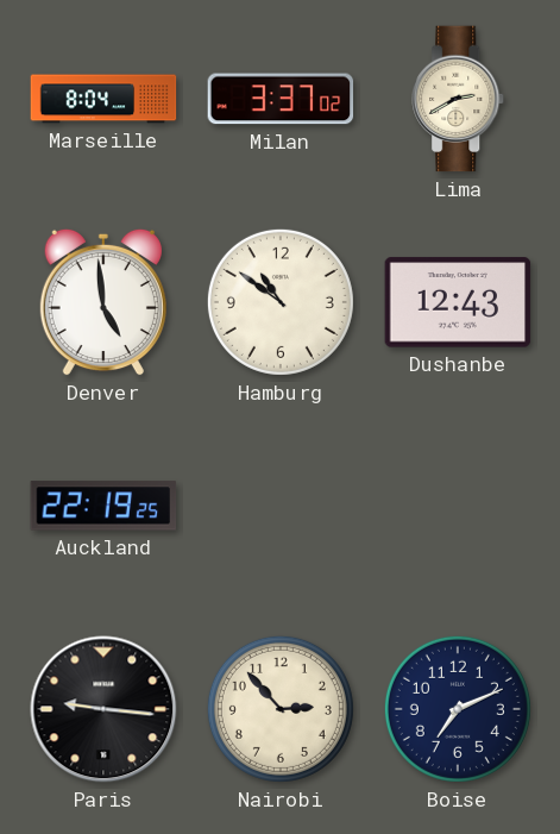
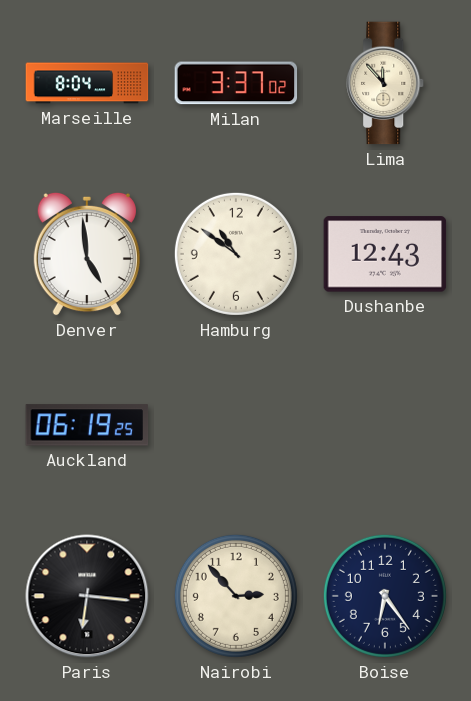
Lima: 2:40 -> 11:53 (386, 83)
Auckland: 22:19 -> 06:19 (87, 425)
Paris: 9:16 -> 6:16 (87, 596)
Boise: 7:11 -> 6:24 (385, 596)
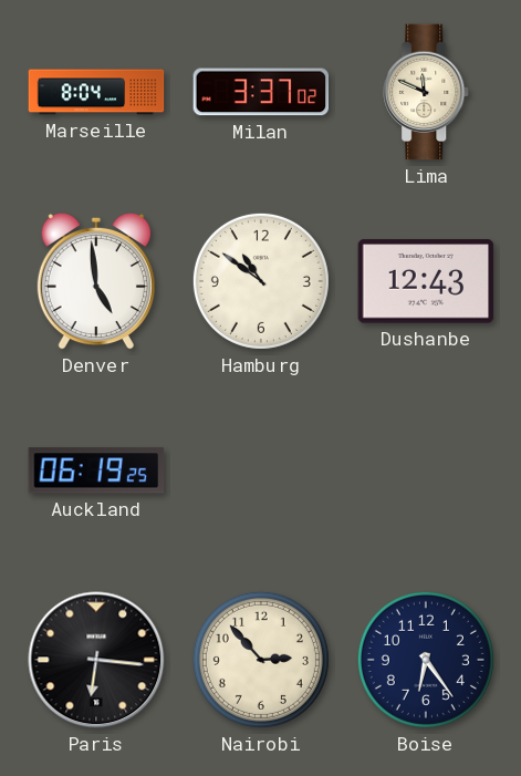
Lima: 11:53 -> 11:49 (427, 92)
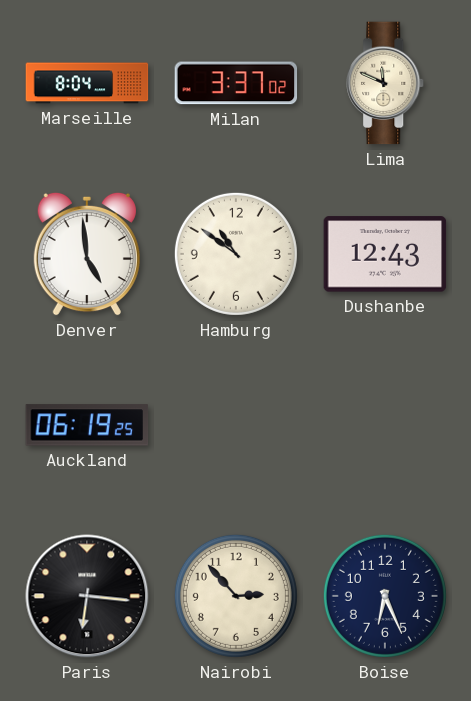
Boise: 6:24 -> 6:26 (385, 596)
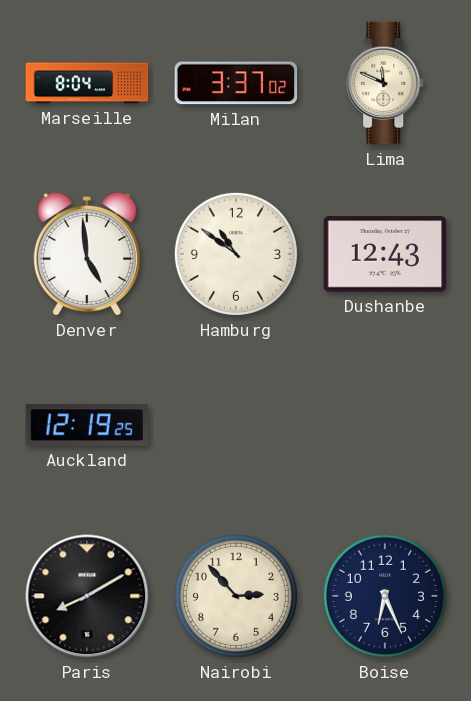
Auckland: 06:19 -> 12:19 (87, 425)
Paris: 6:16 -> 8:10 (87, 596)
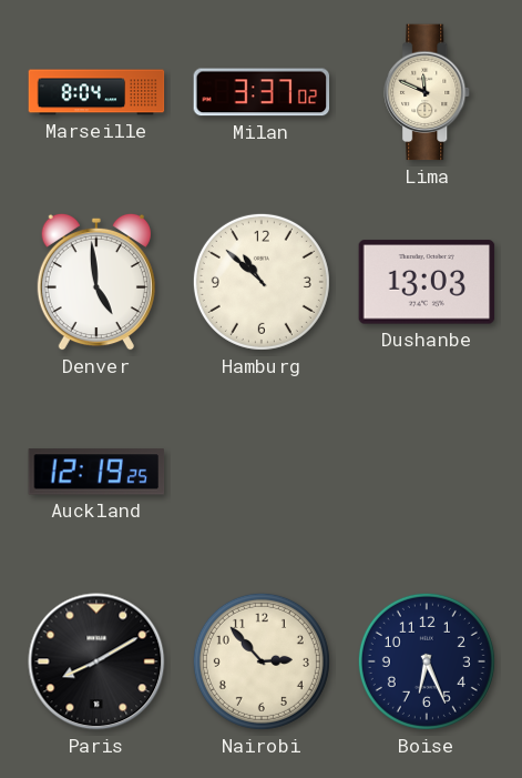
Hamburg: 10:51 -> 10:52 (262, 282)
Dushanbe: 12:43 -> 13:03 (427, 282)
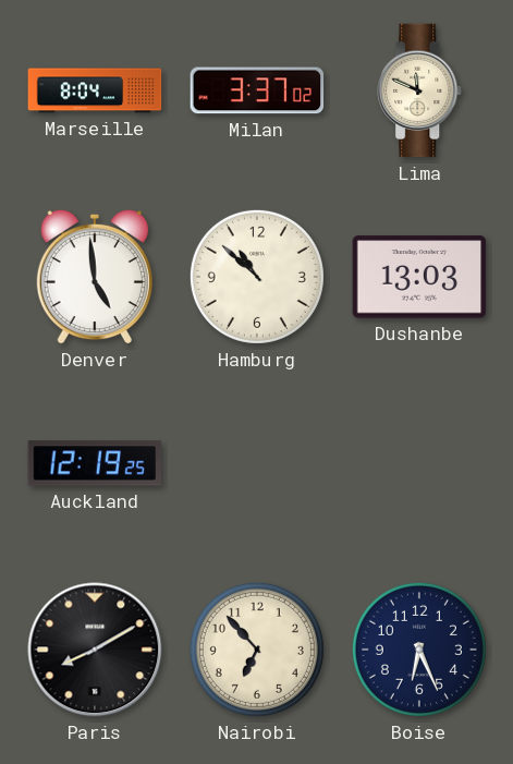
Nairobi: 2:53 -> 6:53 (257, 650)
